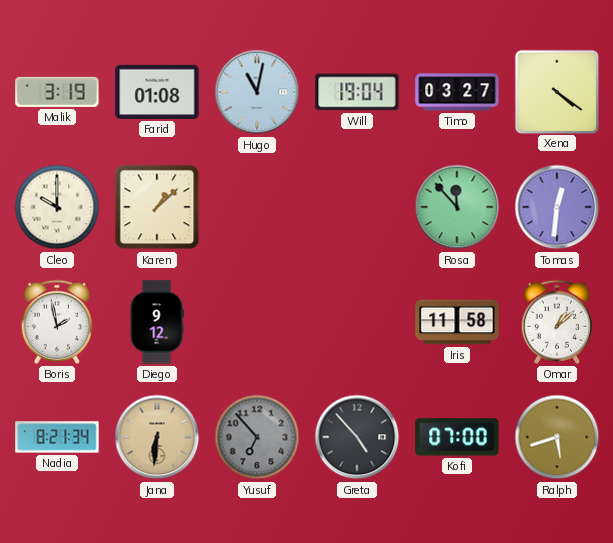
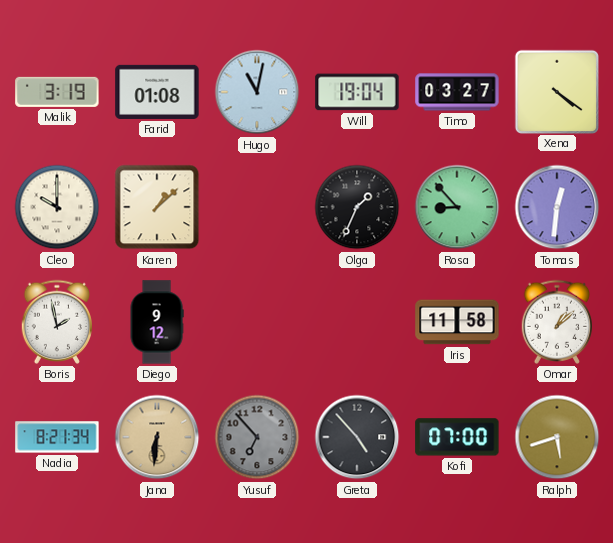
Olga: none -> 1:34 (357, 207)
Rosa: 11:53 -> 8:53 (457, 207)
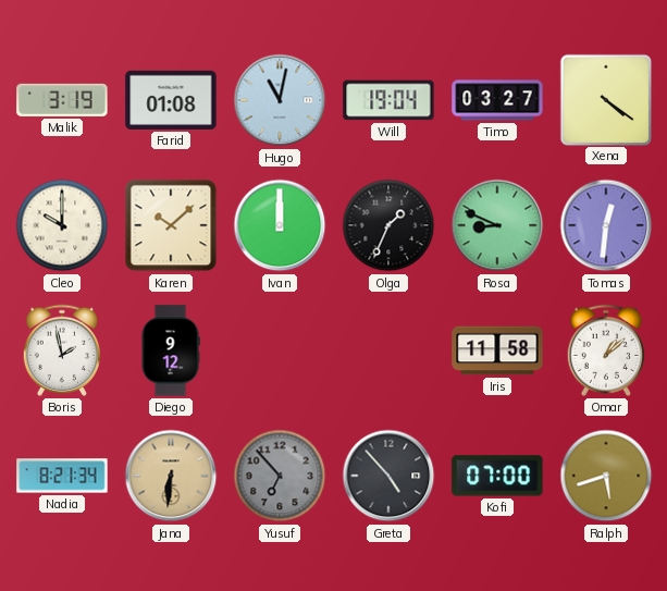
Karen: 1:08 -> 10:08 (171, 225)
Ivan: none -> 12:00 (280, 225)
Rosa: 8:53 -> 8:49 (497, 225)
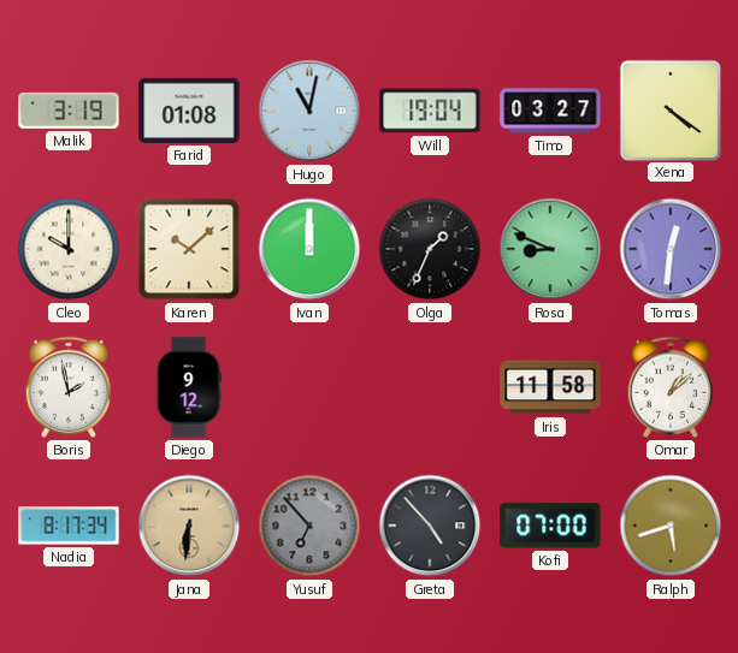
Nadia: 8:21 -> 8:17 (69, 526)
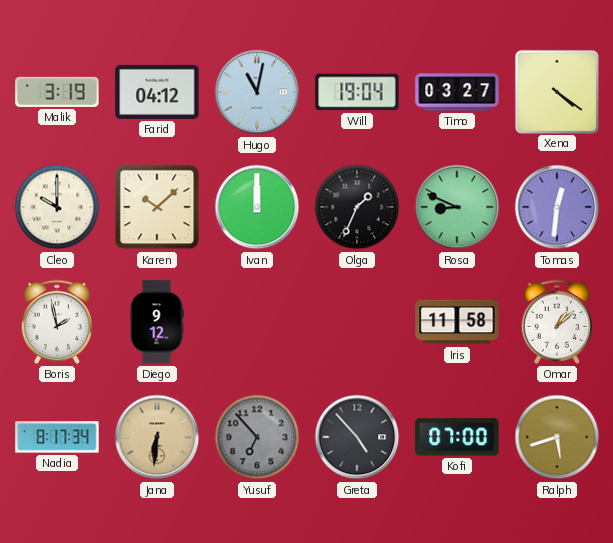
Farid: 01:08 -> 04:12 (157, 92)
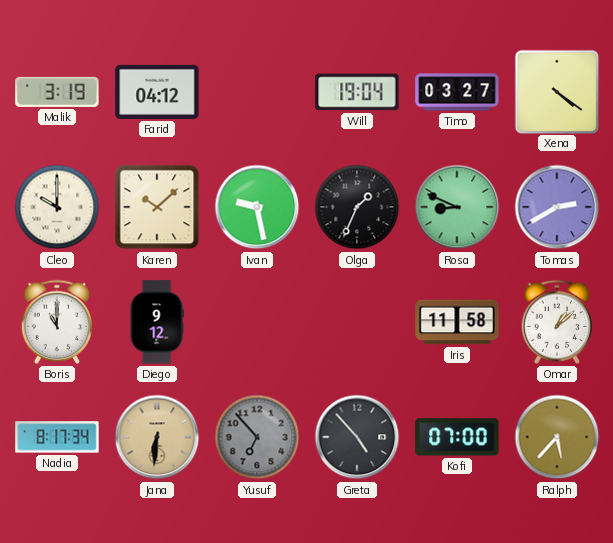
Hugo: 11:02 -> none (257, 92)
Ivan: 12:00 -> 9:28 (257, 207)
Tomas: 12:31 -> 2:40 (557, 207)
Boris: 1:58 -> 11:00 (56, 322)
Ralph: 5:42 -> 5:37 (557, 437)
